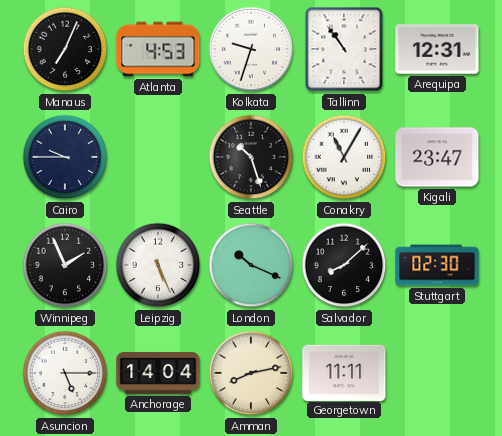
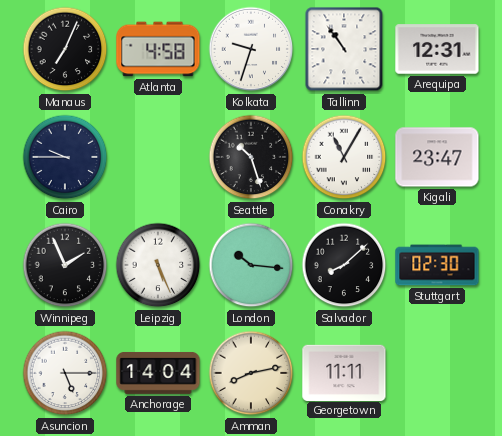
Atlanta: 4:53 -> 4:58 (158, 49)
London: 10:19 -> 10:16 (251, 265)
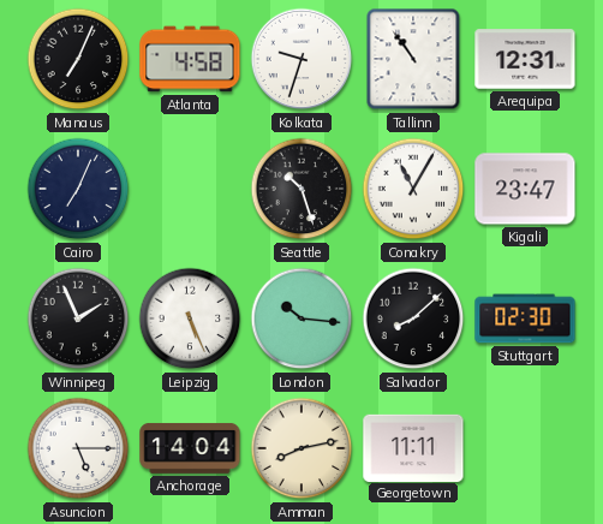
Cairo: 9:45 -> 7:04 (78, 189)
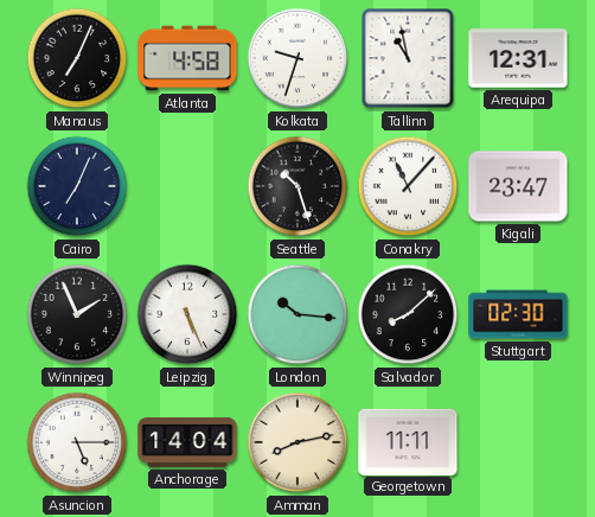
Tallinn: 10:54 -> 10:58 (408, 58)
Conakry: 11:05 -> 11:07 (408, 186)
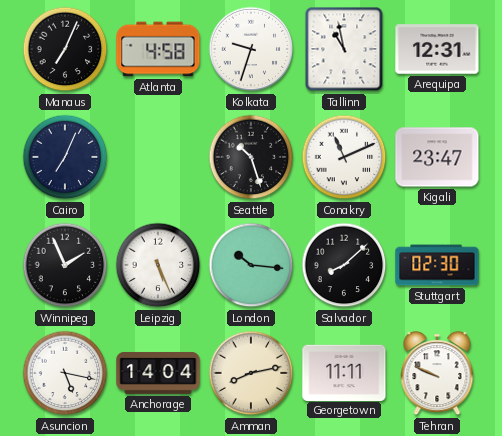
Conakry: 11:07 -> 11:11 (344, 157)
Asuncion: 5:15 -> 5:17 (65, 373)
Tehran: none -> 9:49 (437, 374)
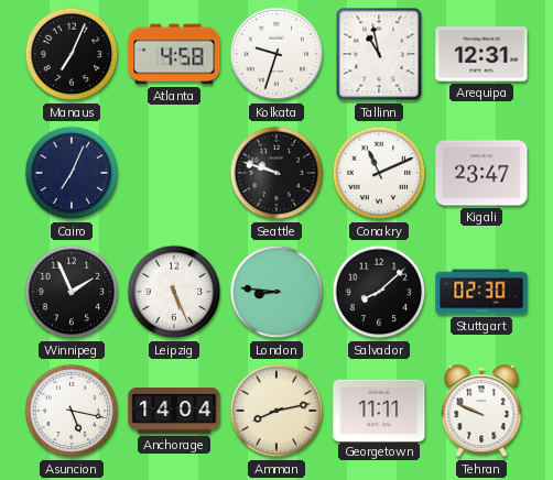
Seattle: 10:27 -> 9:48 (276, 173)
London: 10:16 -> 8:46 (276, 292)
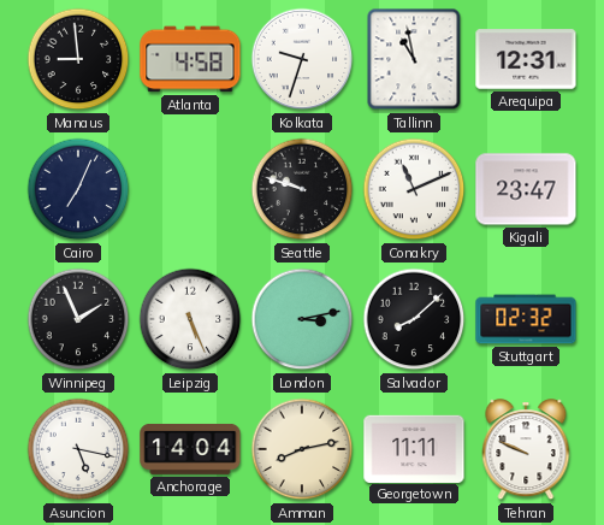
Manaus: 7:04 -> 8:59 (78, 59)
London: 8:46 -> 3:13 (302, 319)
Stuttgart: 02:30 -> 02:32 (526, 319)
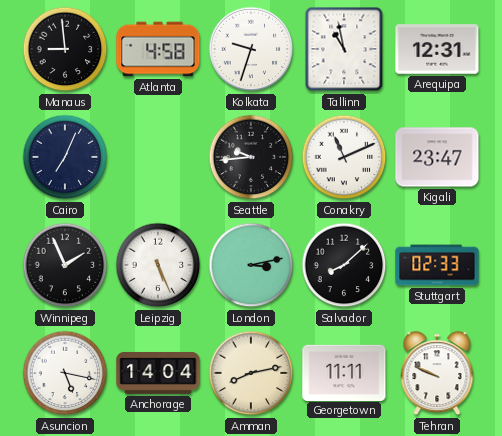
Seattle: 9:48 -> 9:44 (251, 157)
Stuttgart: 02:32 -> 02:33 (437, 265)
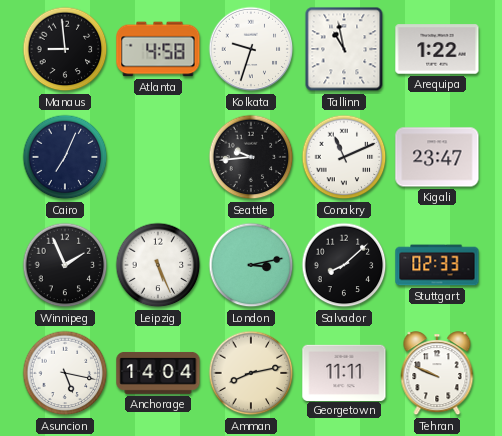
Arequipa: 12:31 -> 1:22 (437, 49)
